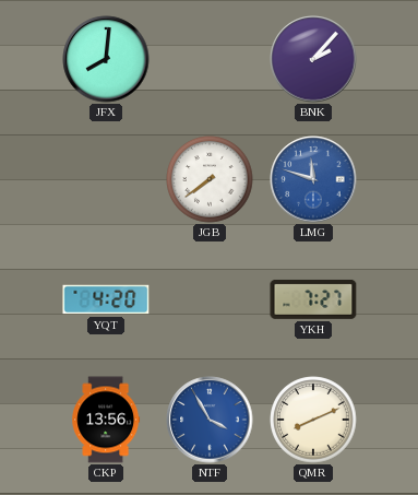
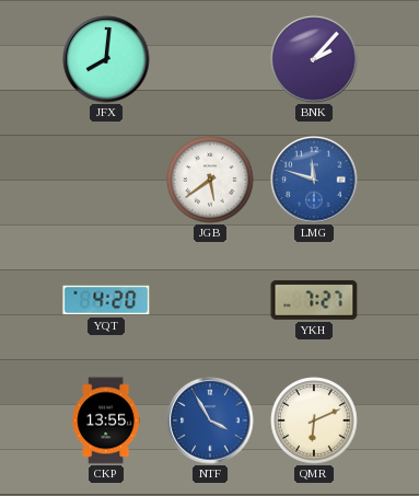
JGB: 7:39 -> 5:39 (210, 180)
CKP: 13:56 -> 13:55 (106, 420)
QMR: 8:11 -> 6:11 (314, 420)
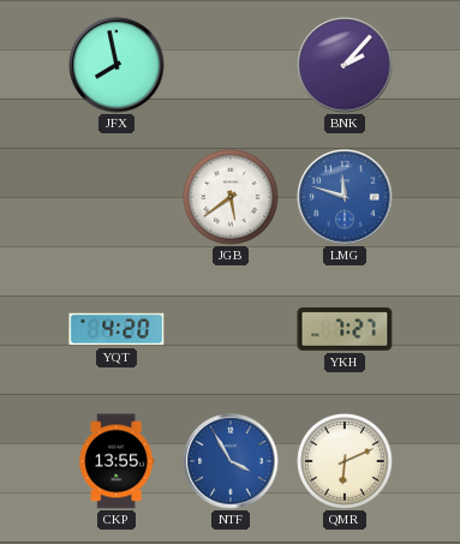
JFX: 8:01 -> 7:58 (117, 65)
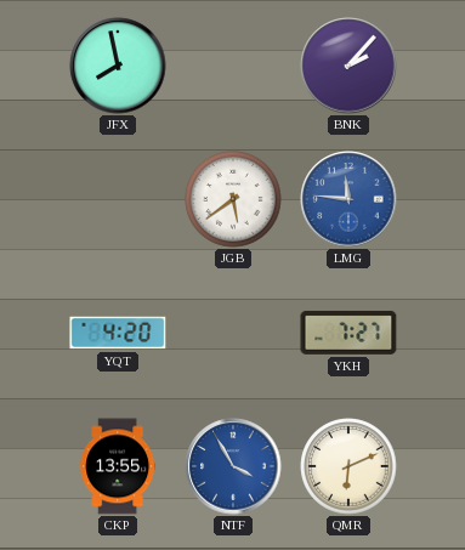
LMG: 11:48 -> 11:46 (348, 199)
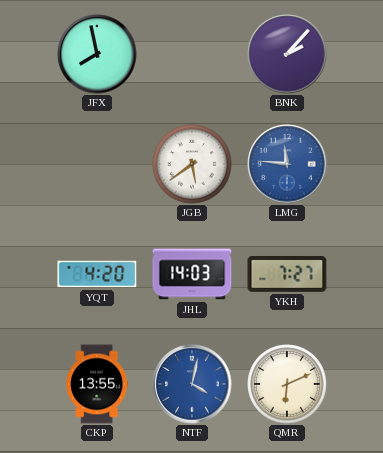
JHL: none -> 14:03 (192, 274)
NTF: 3:55 -> 4:02 (192, 384)
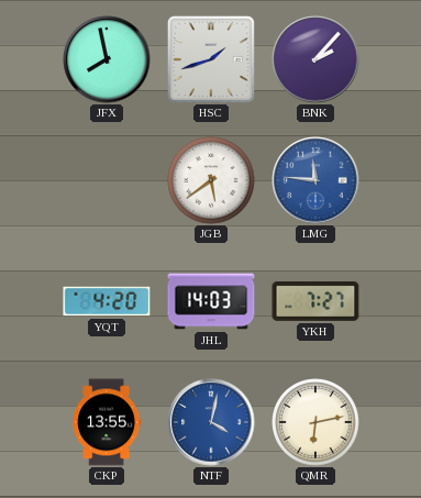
HSC: none -> 1:42 (211, 59)
QMR: 6:11 -> 6:13 (315, 422)
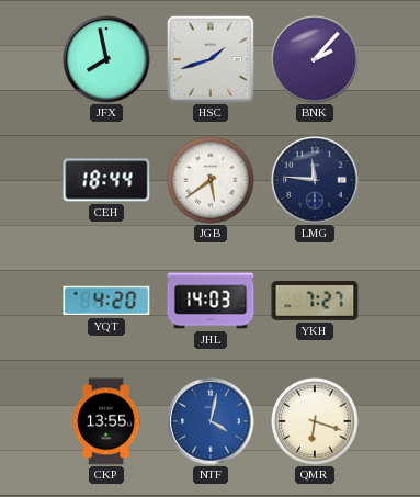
CEH: none -> 18:44 (106, 180)
LMG dial: blue -> navy (315, 180)
QMR: 6:13 -> 6:18 (315, 421)
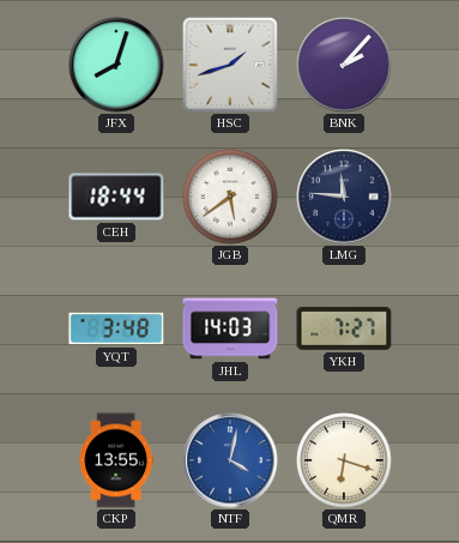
JFX: 7:58 -> 8:03 (116, 65)
YQT: 4:20 -> 3:48 (116, 328)
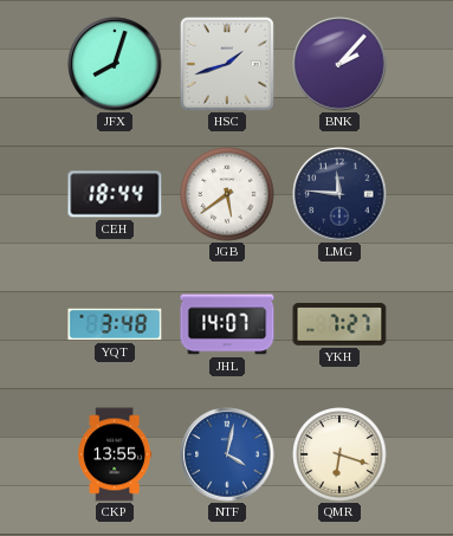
JHL: 14:03 -> 14:07 (227, 324)
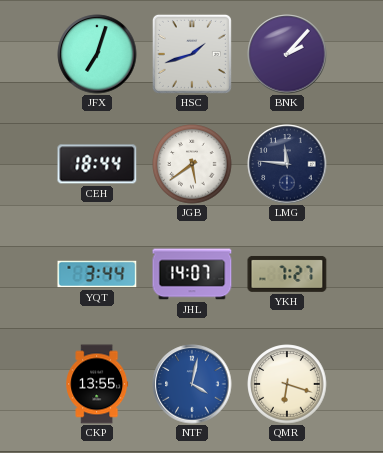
JFX: 8:03 -> 7:03 (97, 54)
YQT: 3:48 -> 3:44 (97, 274)
